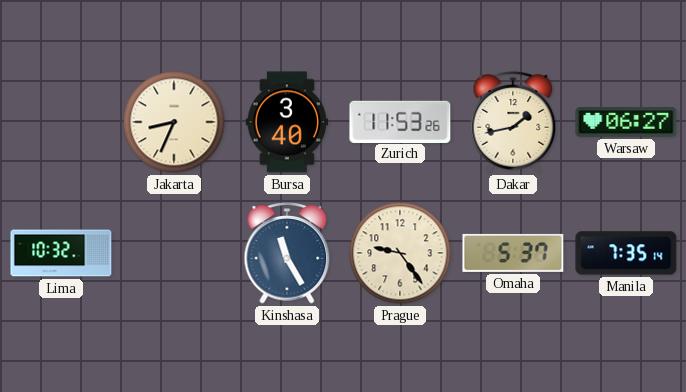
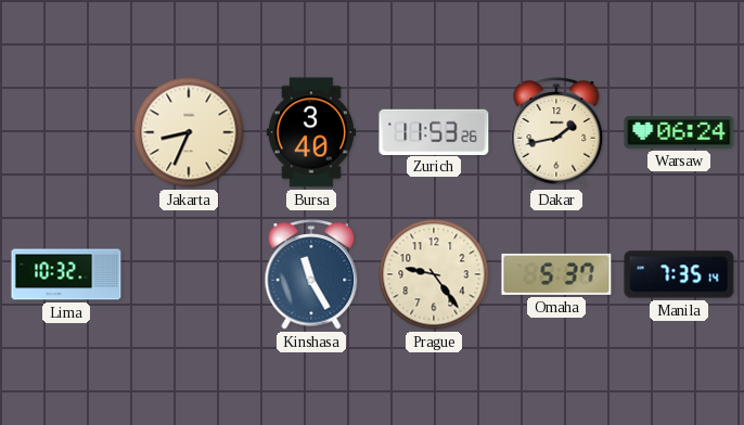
Warsaw: 06:27 -> 06:24 (679, 132)
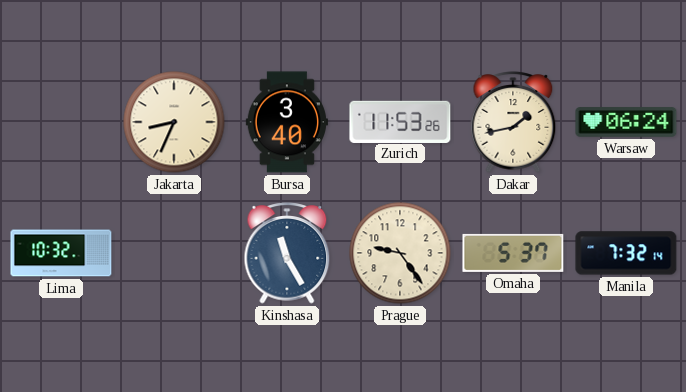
Manila: 7:35 -> 7:32 (626, 253)
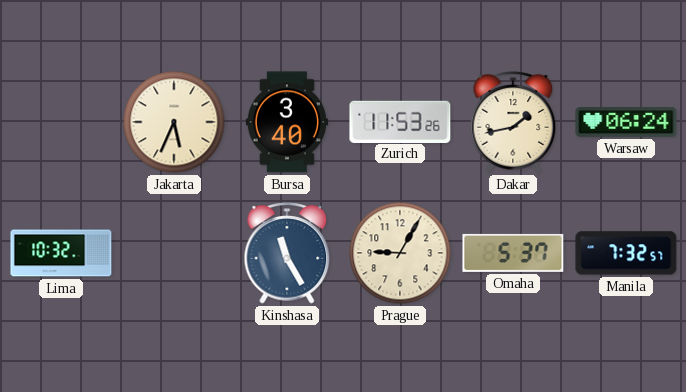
Jakarta: 8:34 -> 5:34 (174, 122)
Prague: 9:24 -> 9:05 (400, 253)
Manila: 7:32:14 -> 7:32:57 (626, 253)
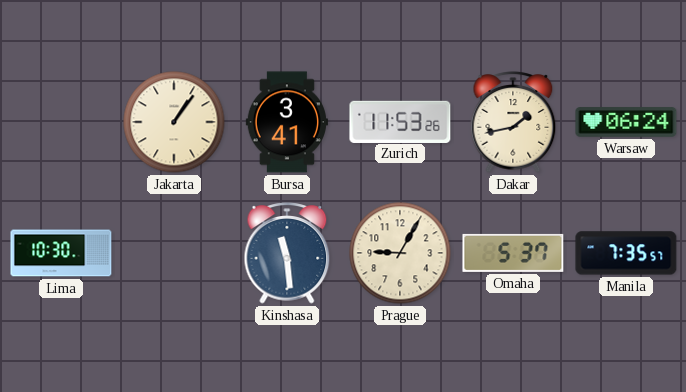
Jakarta: 5:34 -> 1:06 (174, 122)
Bursa: 3:40 -> 3:41 (287, 122)
Lima: 10:32 -> 10:30 (61, 253)
Kinshasa: 11:25 -> 11:29 (287, 253)
Manila: 7:32 -> 7:35 (626, 253)
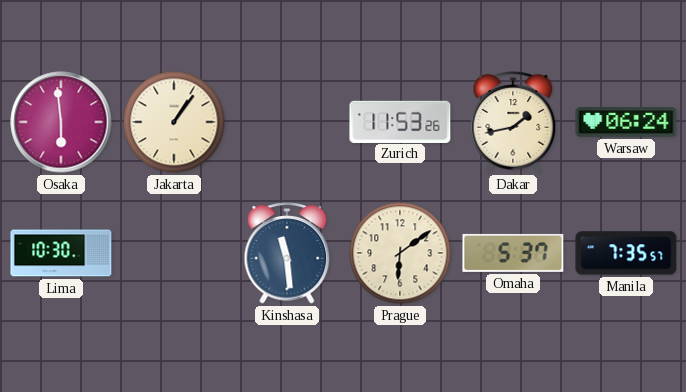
Osaka: none -> 5:59 (61, 122)
Bursa: 3:41 -> none (287, 122)
Prague: 9:05 -> 6:09 (400, 253)
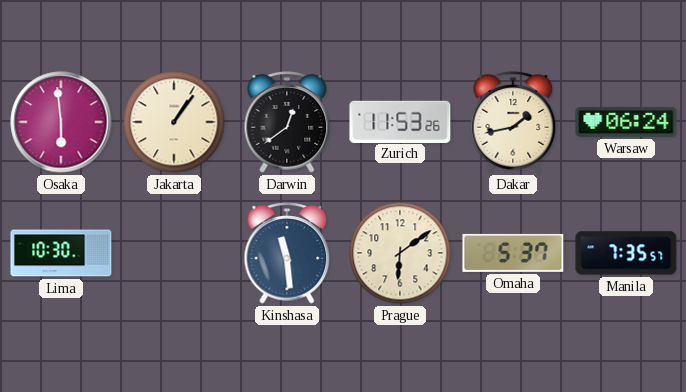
Darwin: none -> 12:39 (287, 122)
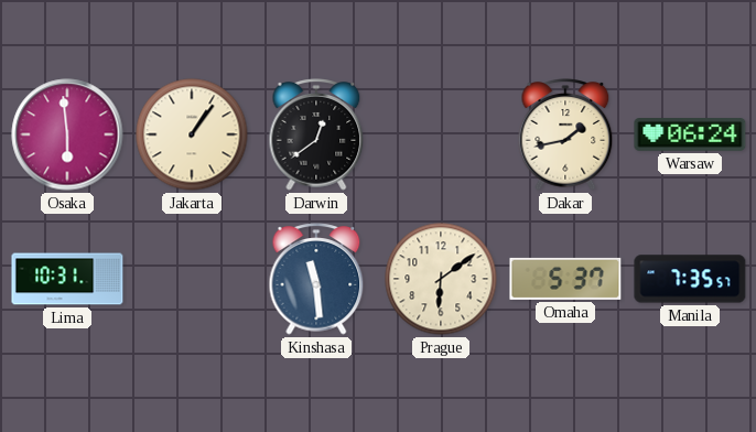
Zurich: 11:53 -> none (400, 121)
Lima: 10:30 -> 10:31 (67, 279)
